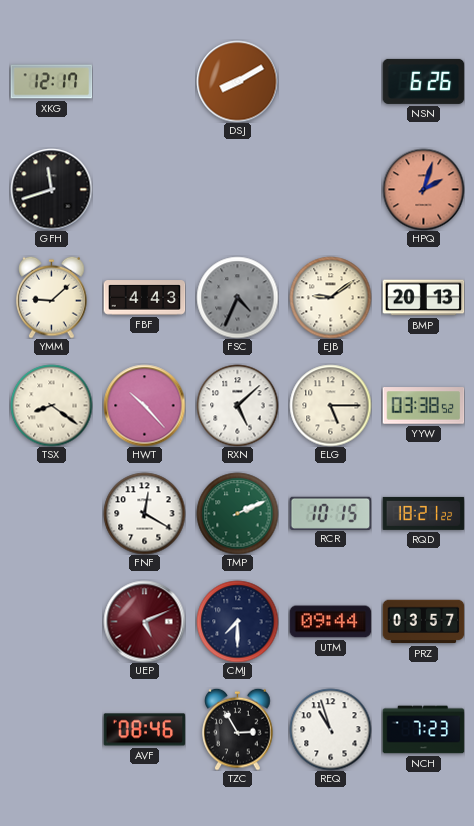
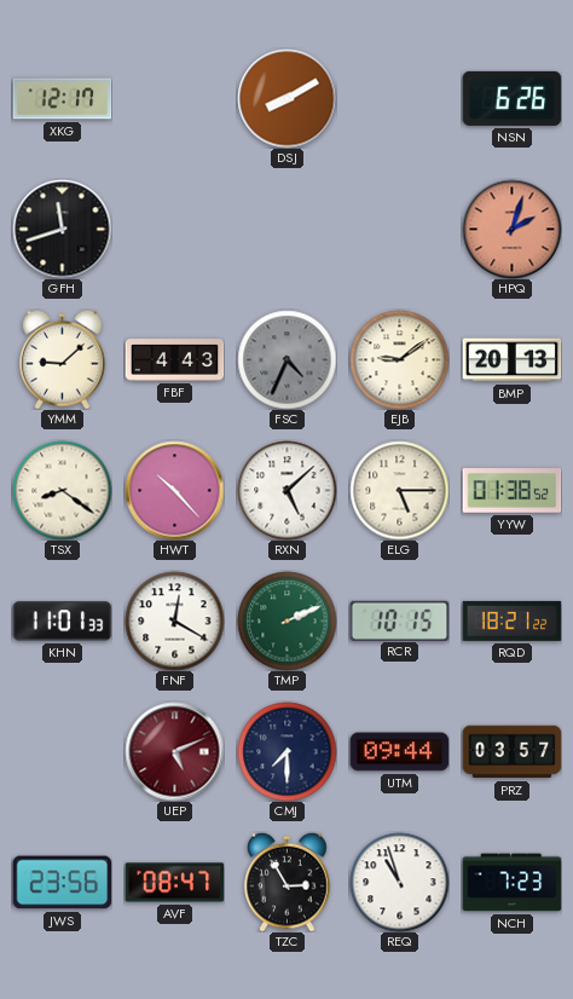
YYW: 03:38 -> 01:38 (511, 491)
KHN: none -> 11:01 (62, 622)
JWS: none -> 23:56 (62, 883)
AVF: 08:46 -> 08:47 (174, 883)
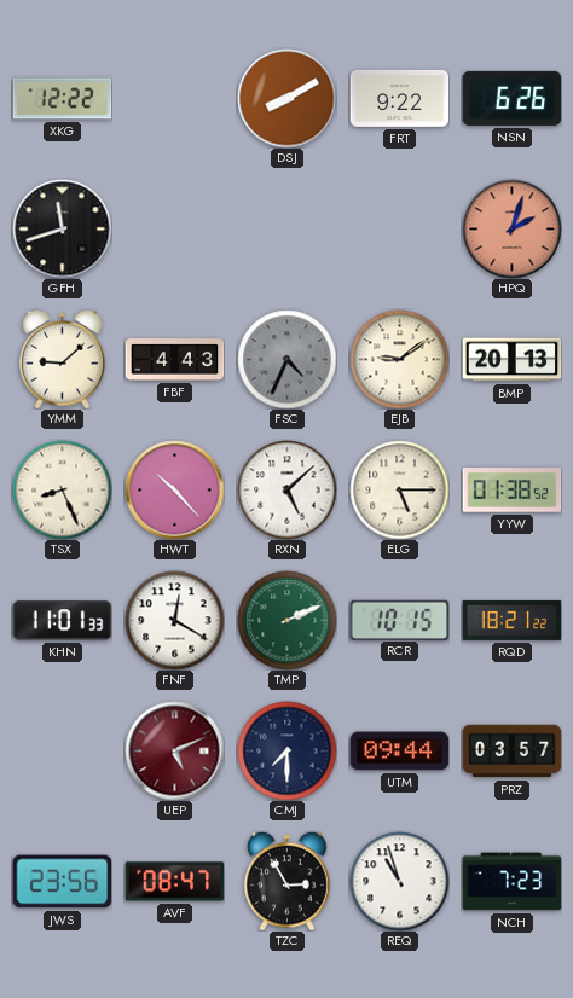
XKG: 12:17 -> 12:22 (62, 99)
FRT: none -> 9:22 (399, 98)
TSX: 8:21 -> 8:26 (62, 489)
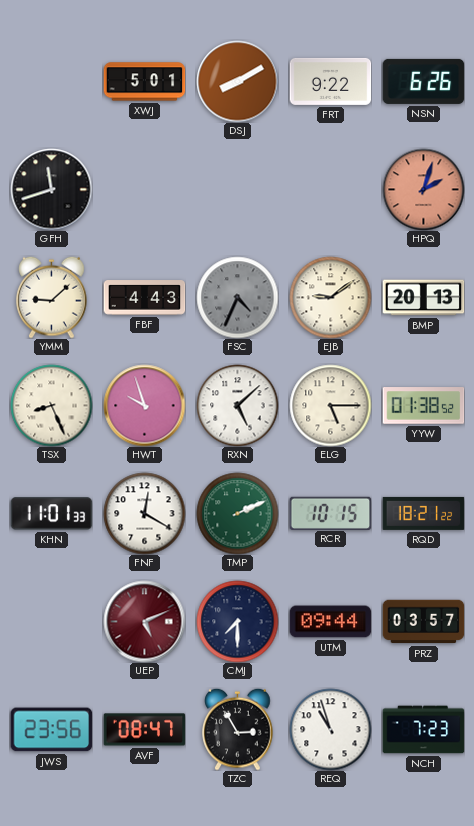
XKG: 12:22 -> none (62, 99)
XWJ: none -> 5:01 (144, 82)
HWT: 10:23 -> 9:57 (144, 405)
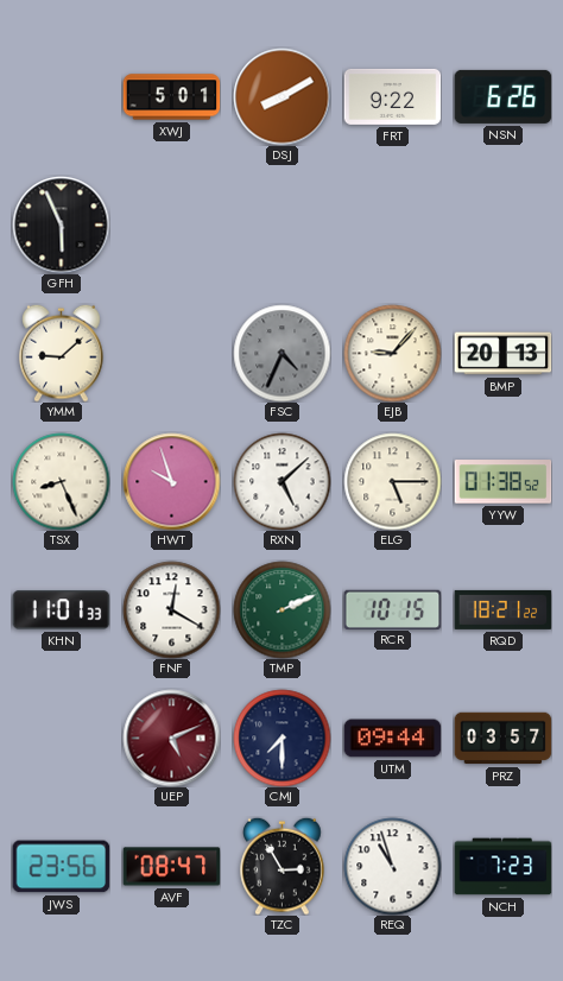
GFH: 11:42 -> 5:56 (61, 224)
HPQ: 2:03 -> none (423, 189)
FBF: 4:43 -> none (144, 298)
EJB: 9:09 -> 9:07 (392, 353)
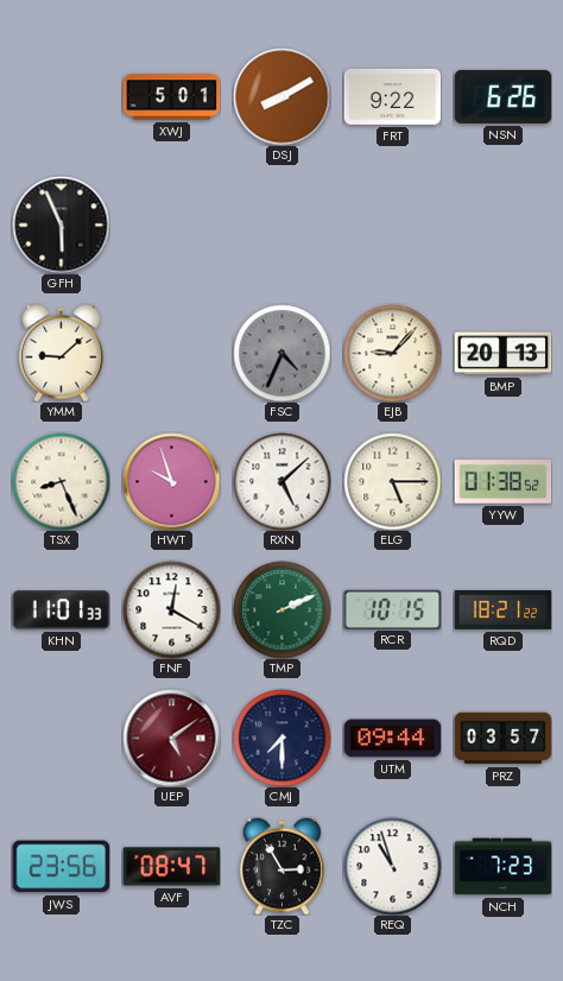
UEP: 5:11 -> 5:09 (171, 738)
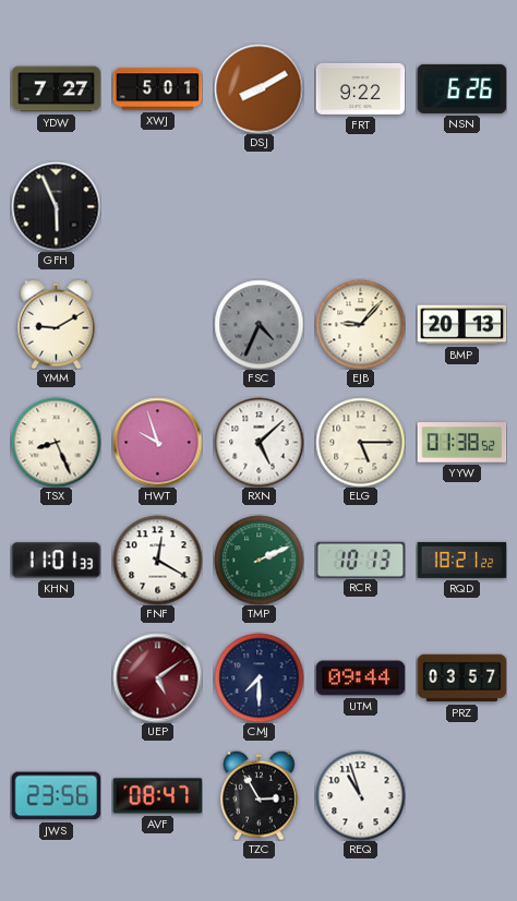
YDW: none -> 7:27 (56, 89)
YMM: 9:08 -> 9:10 (57, 324)
RCR: 10:15 -> 10:13 (360, 560)
NCH: 7:23 -> none (502, 867)
